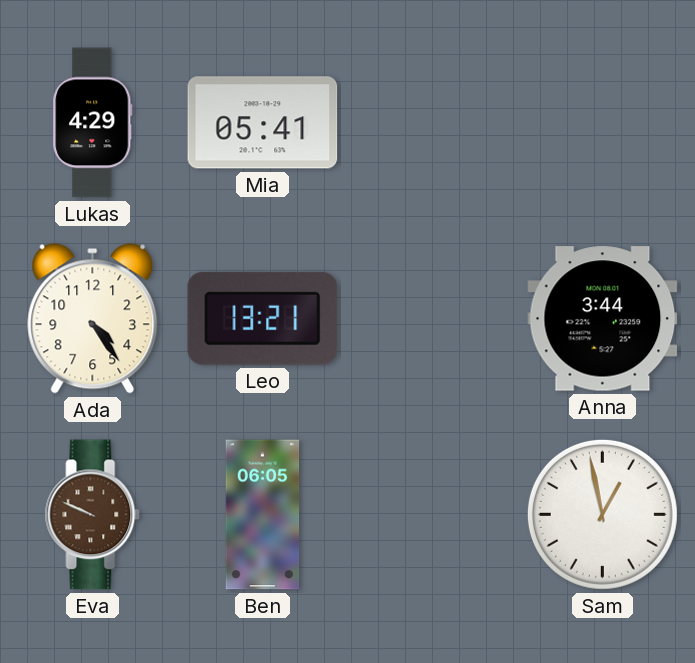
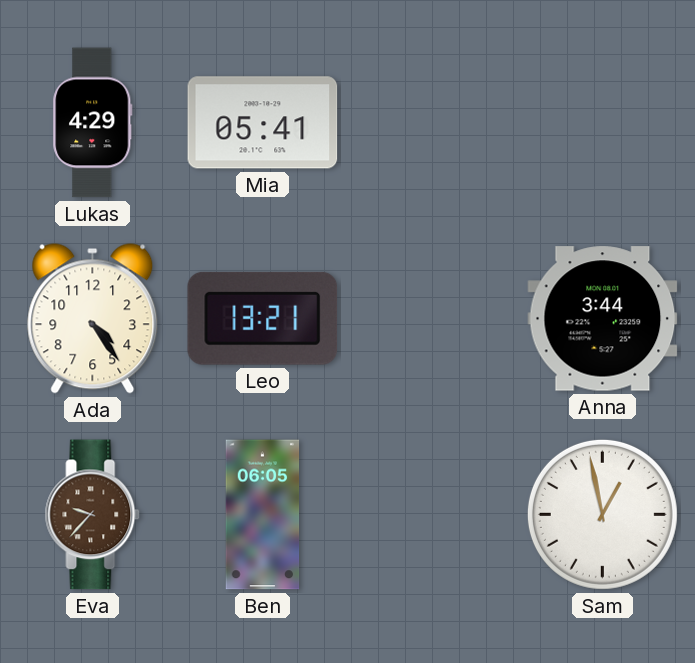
Eva: 9:49 -> 9:37 (93, 515)
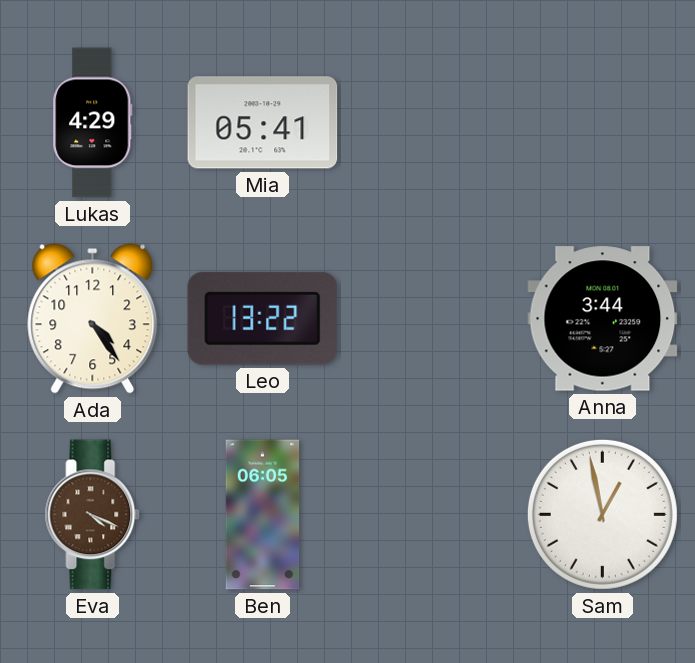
Leo: 13:21 -> 13:22 (263, 318)
Eva: 9:37 -> 4:19 (93, 515)
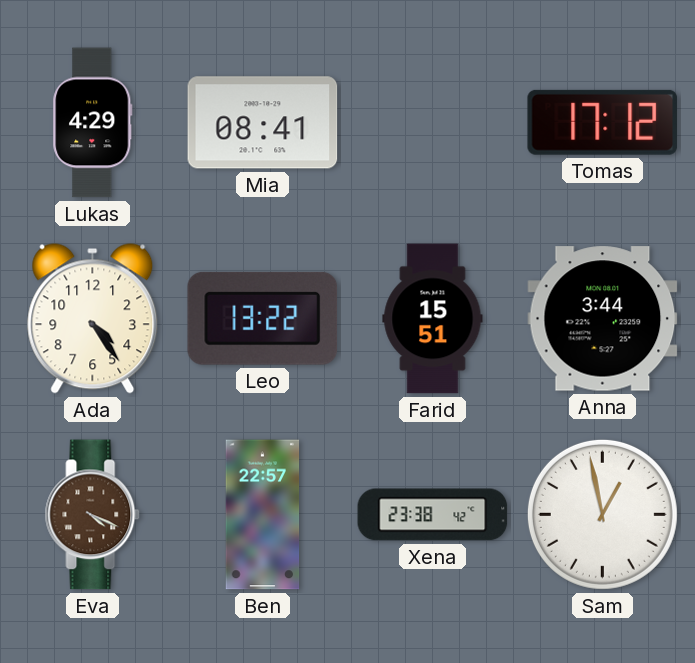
Mia: 05:41 -> 08:41 (263, 123)
Tomas: none -> 17:12 (603, 122)
Farid: none -> 15:51 (433, 319)
Ben: 06:05 -> 22:57 (263, 515)
Xena: none -> 23:38 (433, 515)
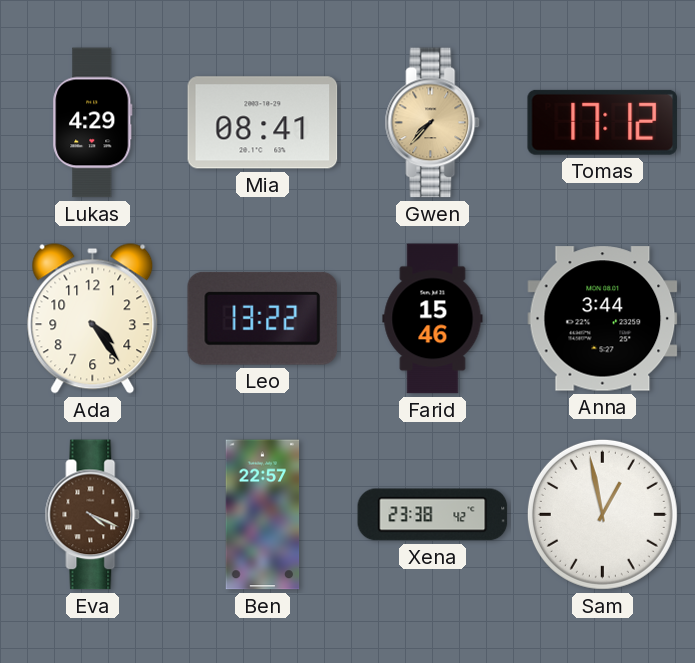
Gwen: none -> 7:37 (433, 123)
Farid: 15:51 -> 15:46 (433, 319)
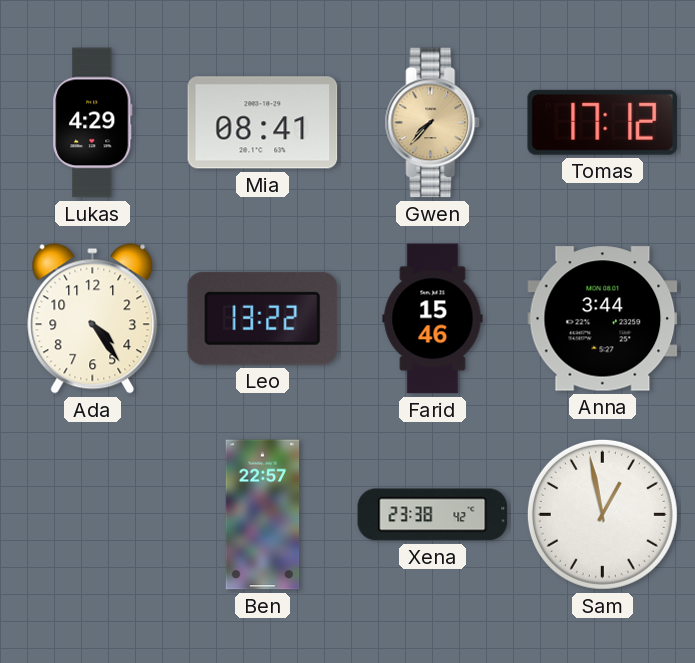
Eva: 4:19 -> none (93, 515)
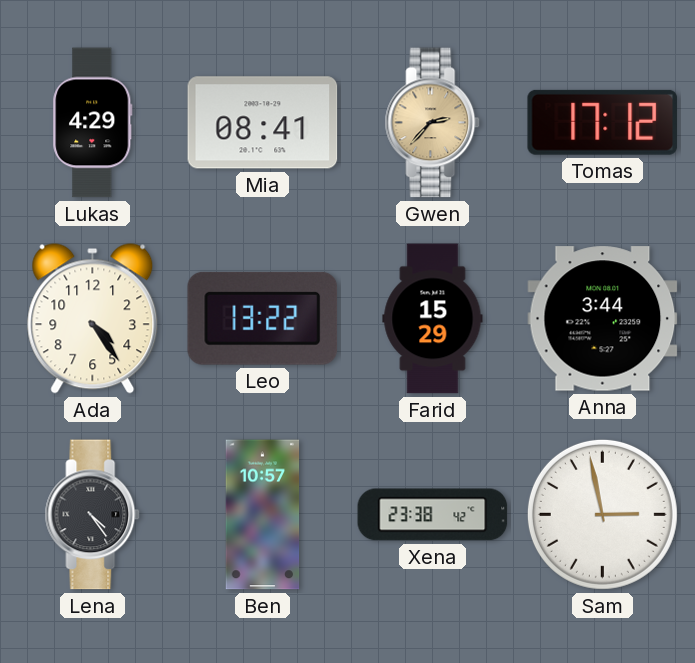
Gwen: 7:37 -> 2:37 (433, 123)
Farid: 15:46 -> 15:29 (433, 319)
Lena: none -> 4:24 (93, 515)
Ben: 22:57 -> 10:57 (263, 515)
Sam: 12:58 -> 2:58 (602, 514)
